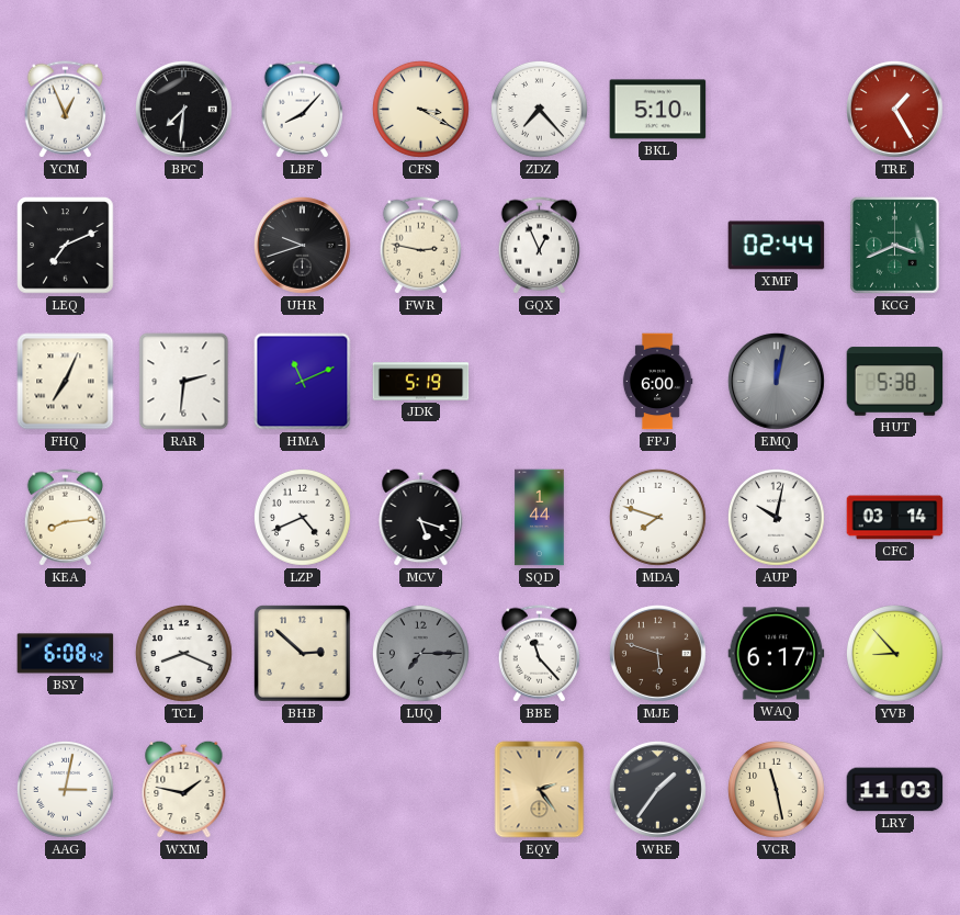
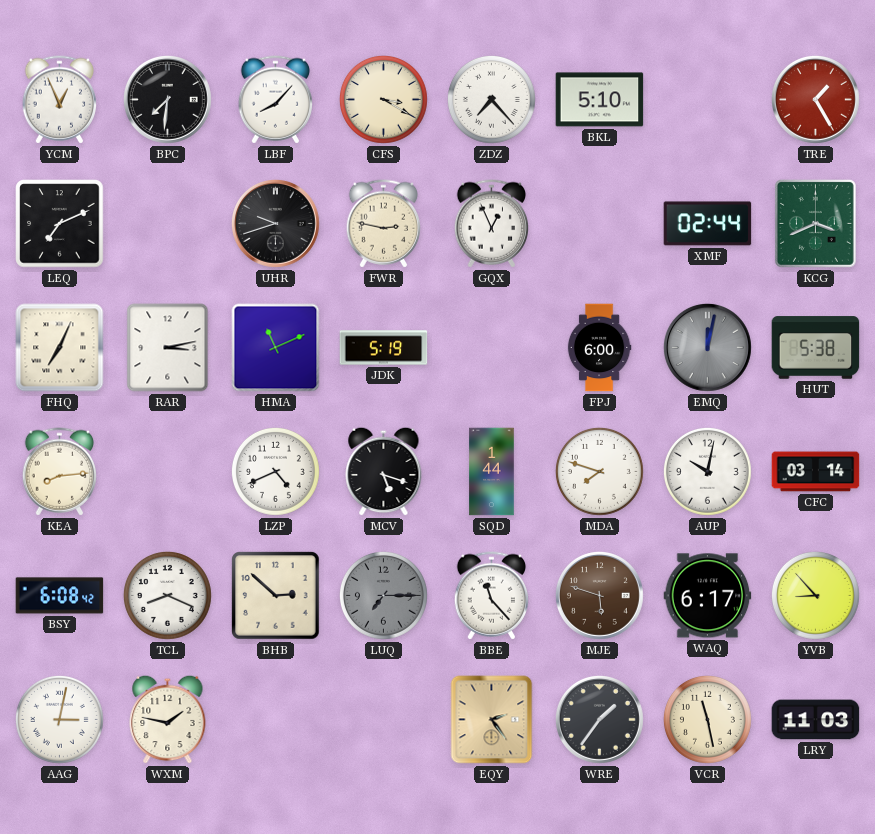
RAR: 2:31 -> 3:13 (168, 348)
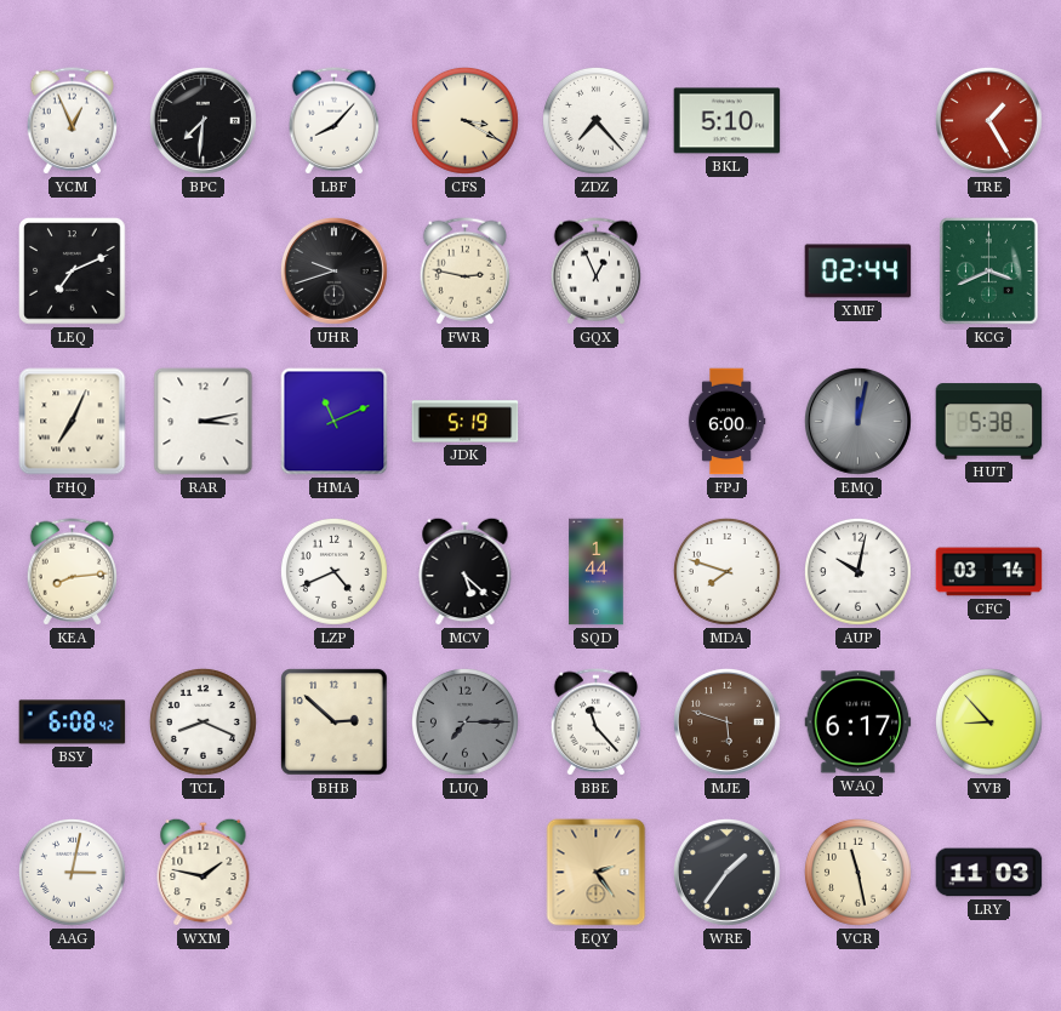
MCV: 5:18 -> 5:22 (466, 571)
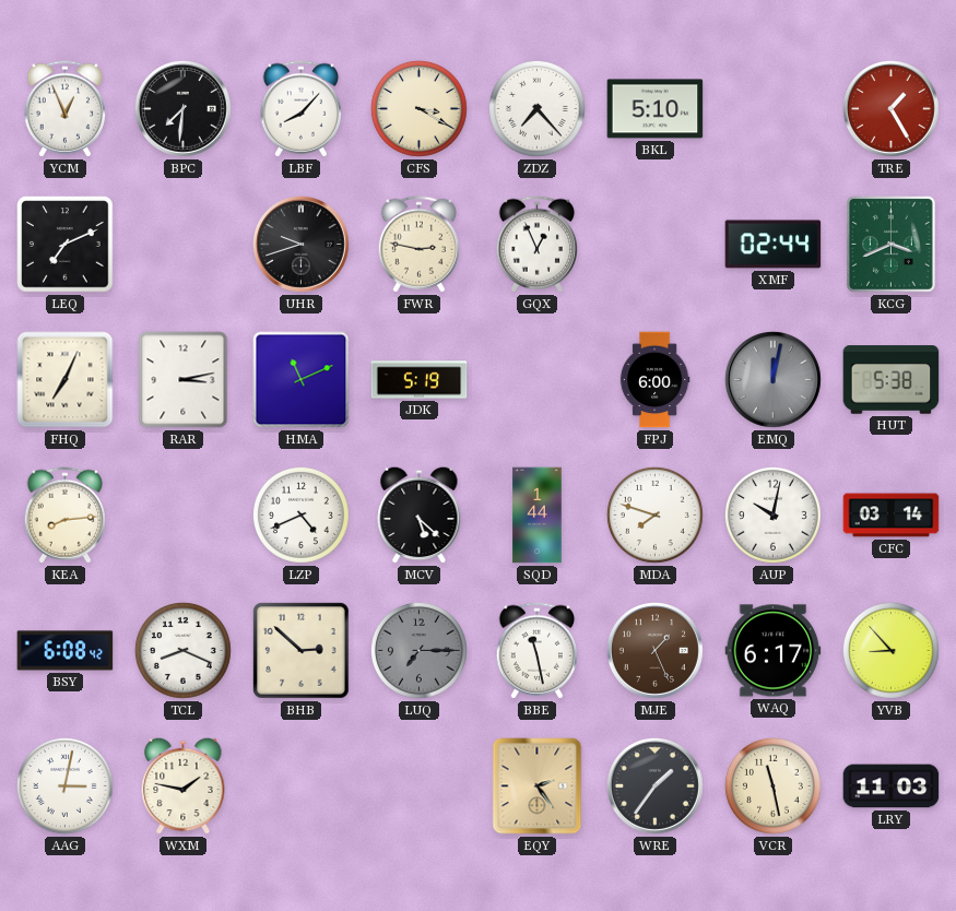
BBE: 11:23 -> 11:28 (538, 651)
MJE: 5:48 -> 1:26 (654, 650)
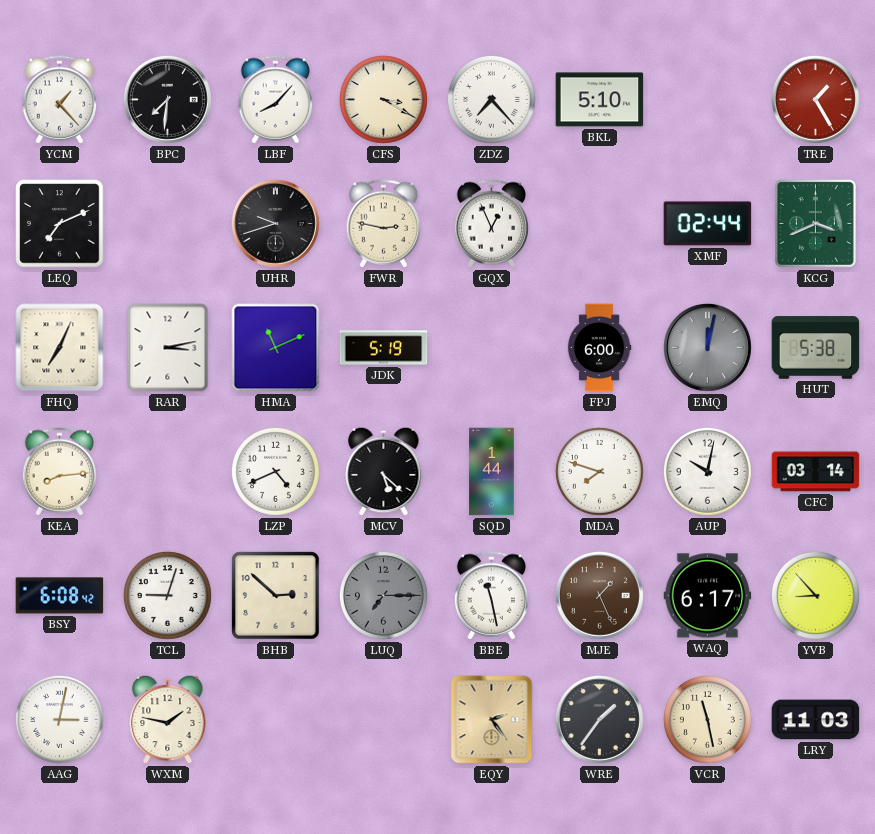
YCM: 12:56 -> 1:23 (60, 100)
TCL: 8:19 -> 9:03 (167, 595)
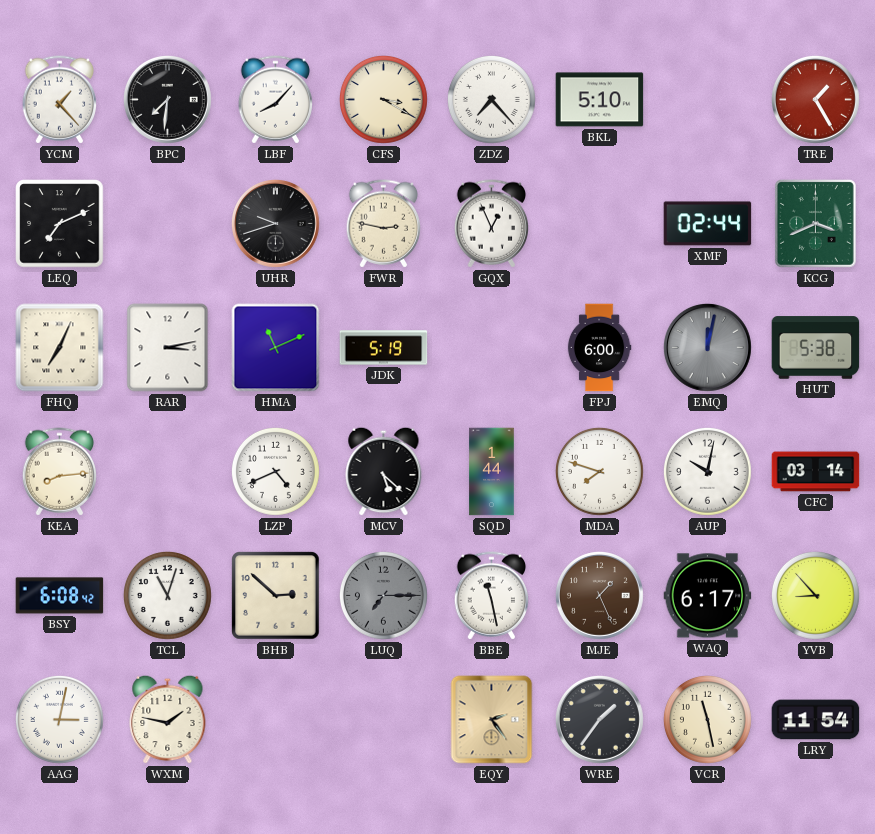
TCL: 9:03 -> 11:03 (167, 595)
LRY: 11:03 -> 11:54 (816, 720)
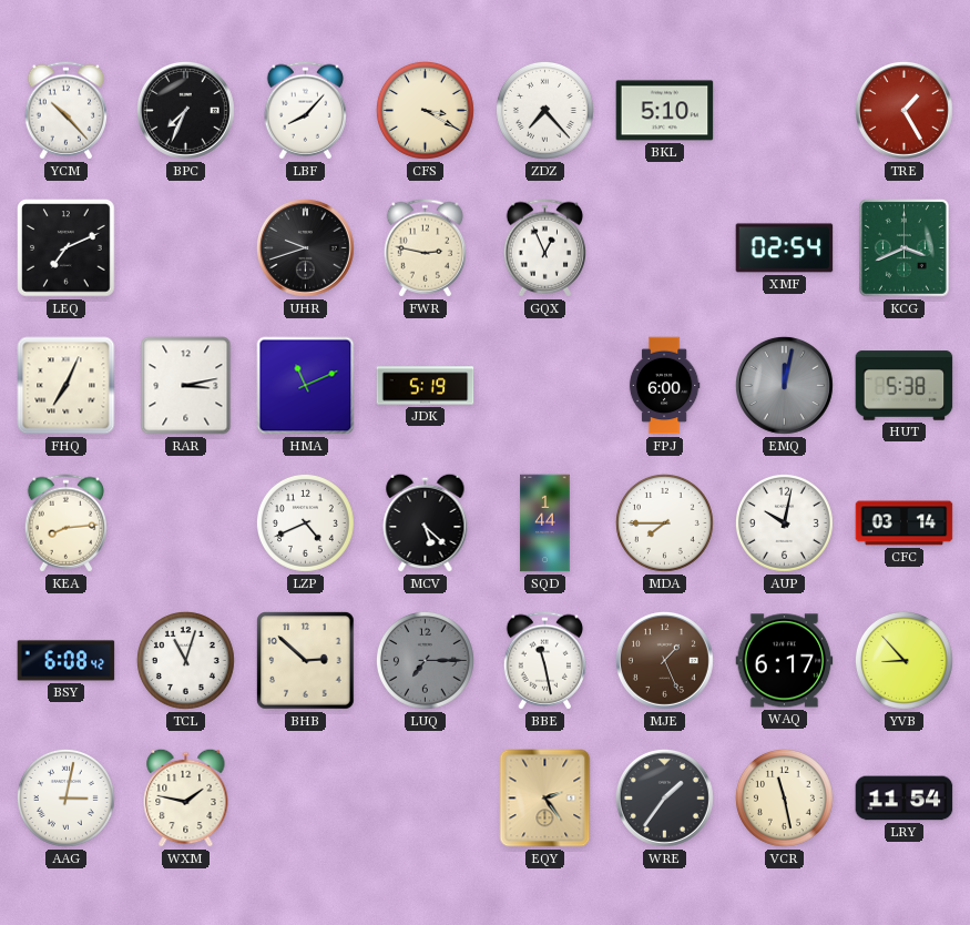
YCM: 1:23 -> 10:23 (67, 111)
BPC: 7:31 -> 7:34 (185, 110)
XMF: 02:44 -> 02:54 (785, 248)
MDA: 7:48 -> 7:45 (664, 522)
